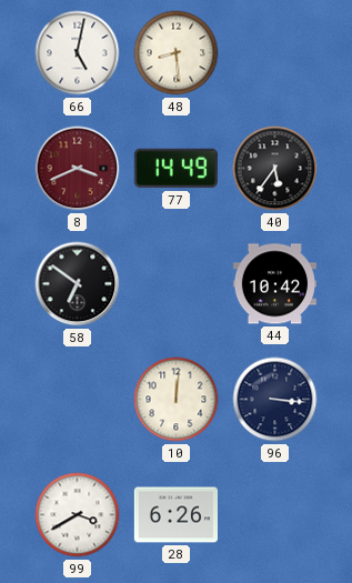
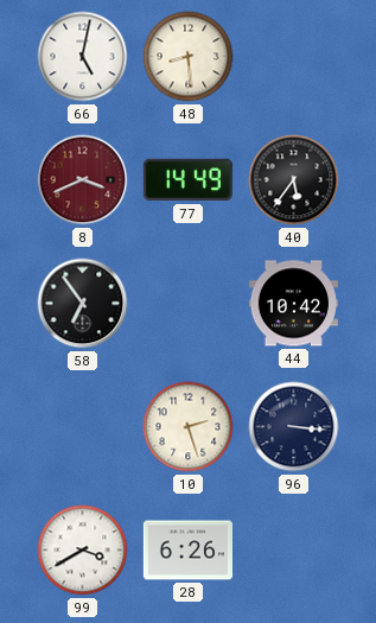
58: 6:51 -> 6:54 (83, 304)
10: 12:01 -> 2:27 (189, 427)
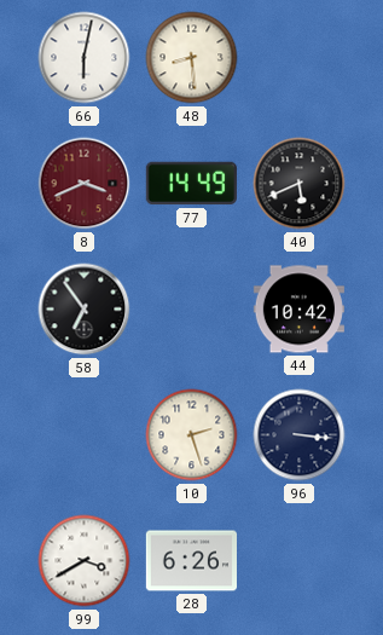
66: 5:02 -> 6:02 (85, 58)
40: 5:36 -> 5:41 (300, 184)
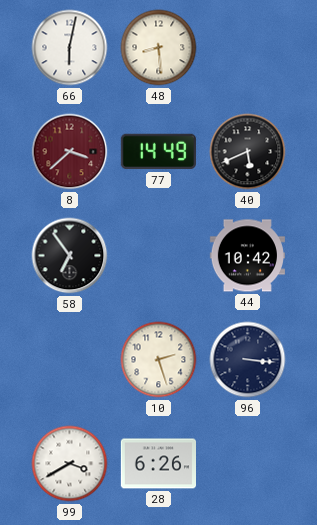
8: 3:41 -> 3:38 (70, 152)
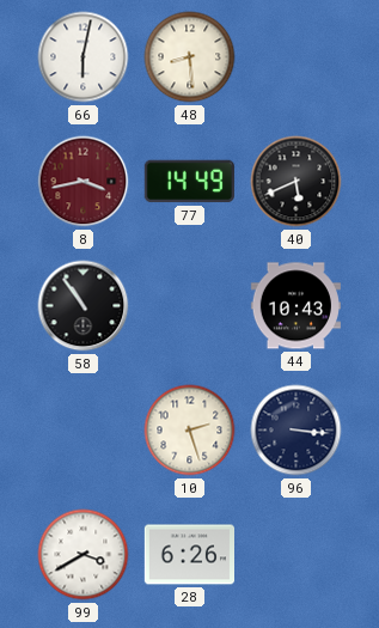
8: 3:38 -> 3:43 (84, 182)
58: 6:54 -> 10:54 (84, 306)
44: 10:42 -> 10:43 (295, 306)
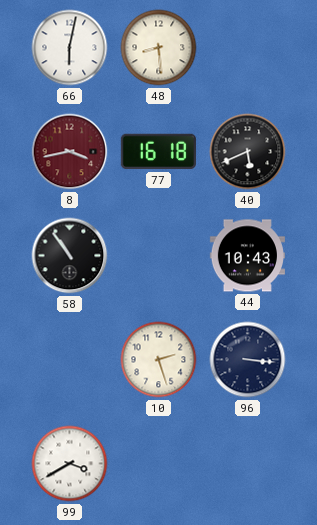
77: 14:49 -> 16:18 (158, 152)
28: 6:26 -> none (189, 555)
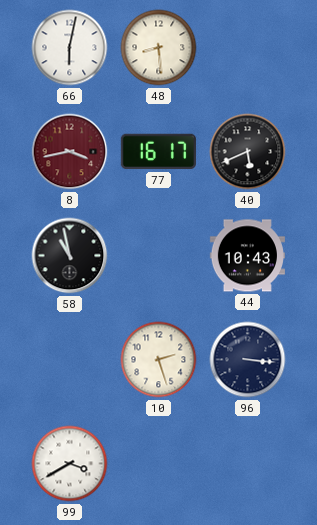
77: 16:18 -> 16:17 (158, 152)
58: 10:54 -> 10:58 (70, 256)
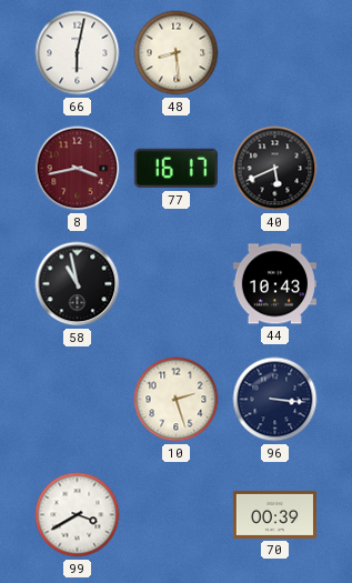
70: none -> 00:39 (274, 514)
